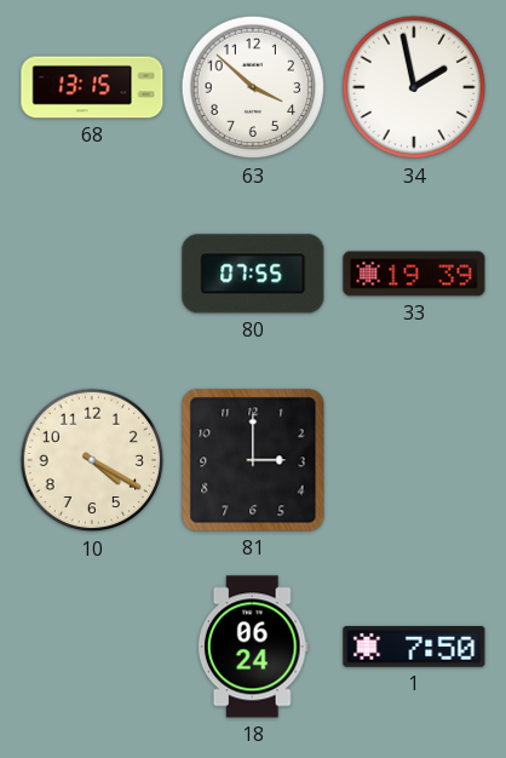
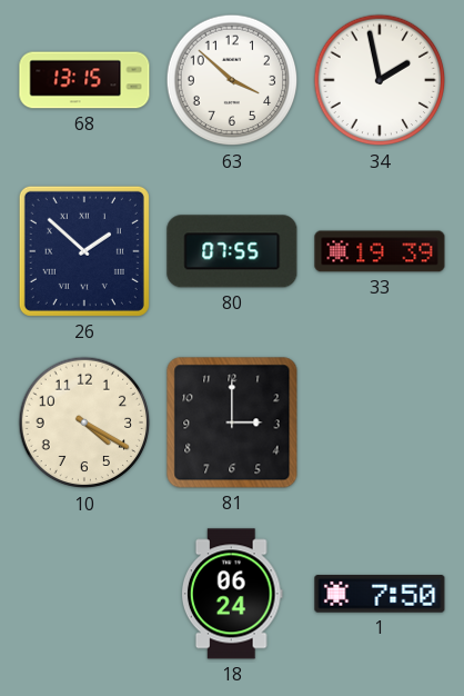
26: none -> 1:52 (84, 251)
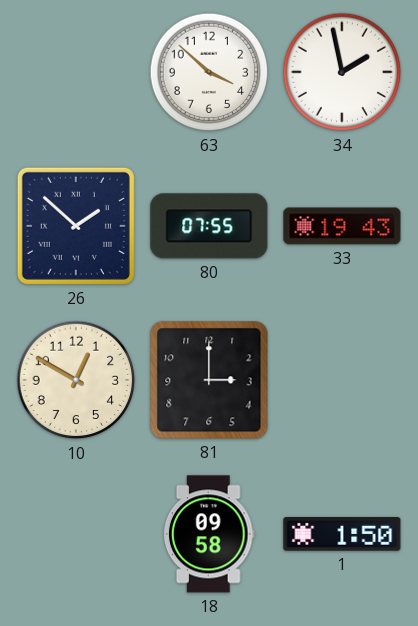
68: 13:15 -> none (84, 80)
33: 19:39 -> 19:43 (342, 226)
10: 4:20 -> 12:50 (76, 380)
18: 06:24 -> 09:58 (209, 534)
1: 7:50 -> 1:50 (342, 534)
